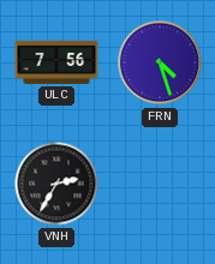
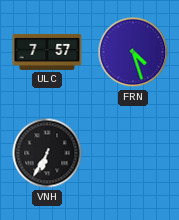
ULC: 7:56 -> 7:57 (47, 52)
VNH: 2:35 -> 6:35 (47, 153)
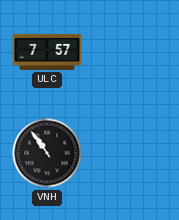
FRN: 4:27 -> none (133, 52)
VNH: 6:35 -> 10:54 (47, 153)
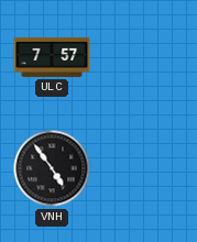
VNH: 10:54 -> 4:54 (52, 168)
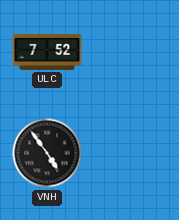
ULC: 7:57 -> 7:52 (47, 52)
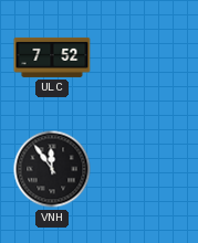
VNH: 4:54 -> 11:54 (52, 169)
